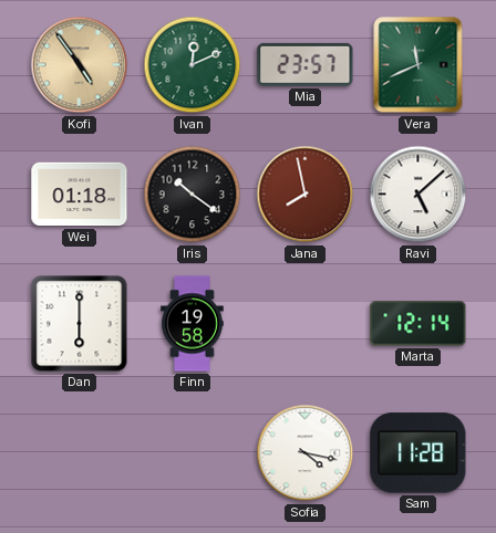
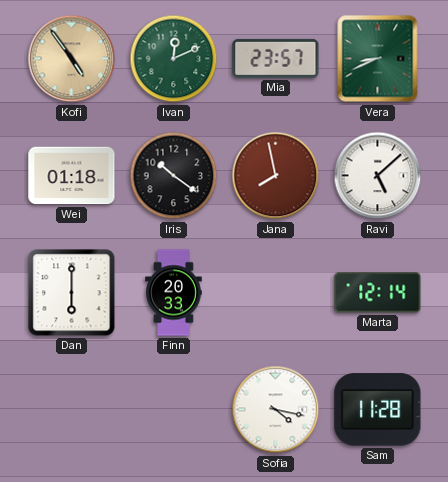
Vera: 11:41 -> 8:41 (378, 59)
Finn: 19:58 -> 20:33 (174, 293)
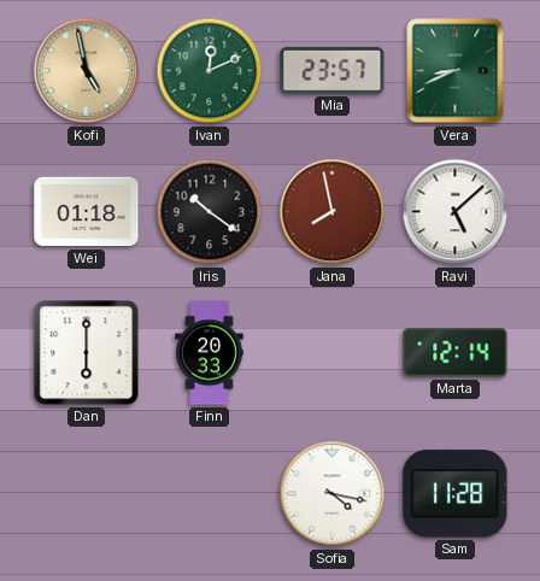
Kofi: 4:54 -> 4:58 (87, 71)
